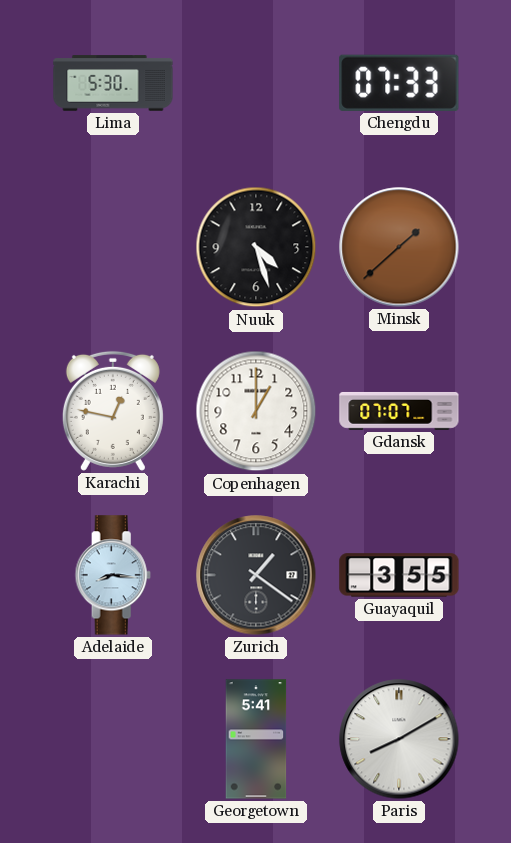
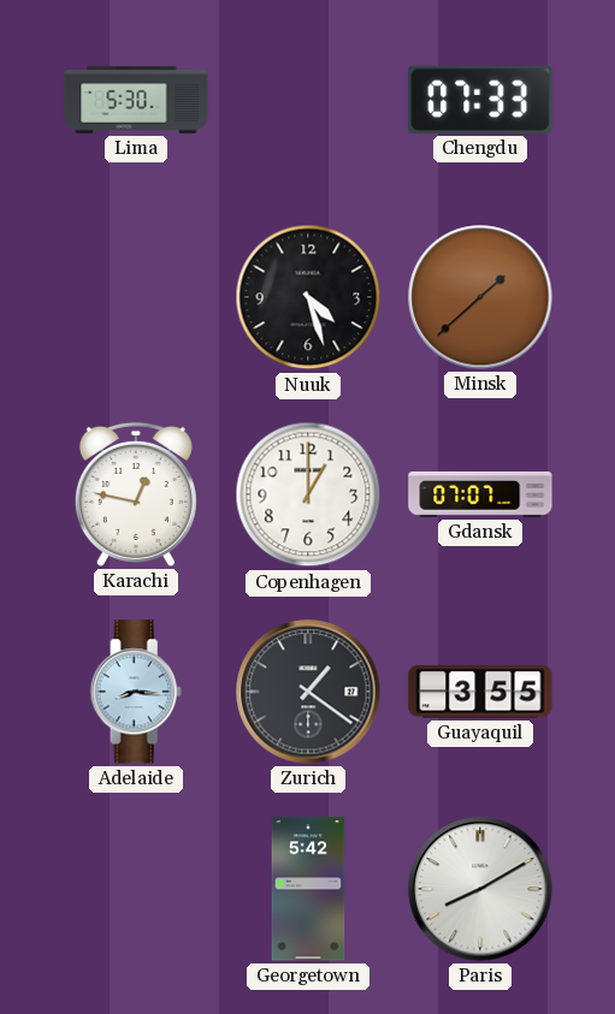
Georgetown: 5:41 -> 5:42 (308, 889)
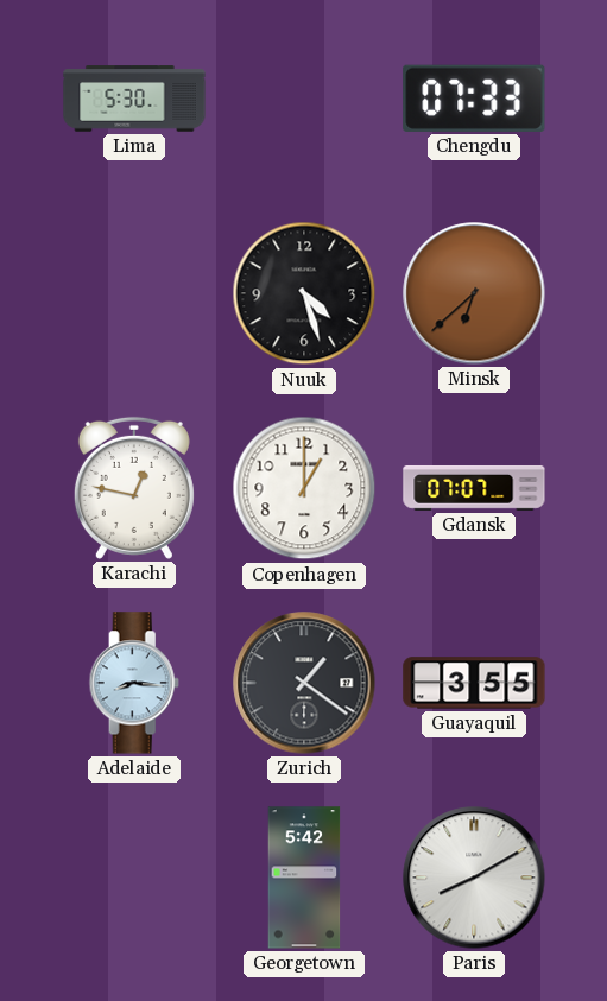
Minsk: 1:38 -> 6:38 (474, 293)
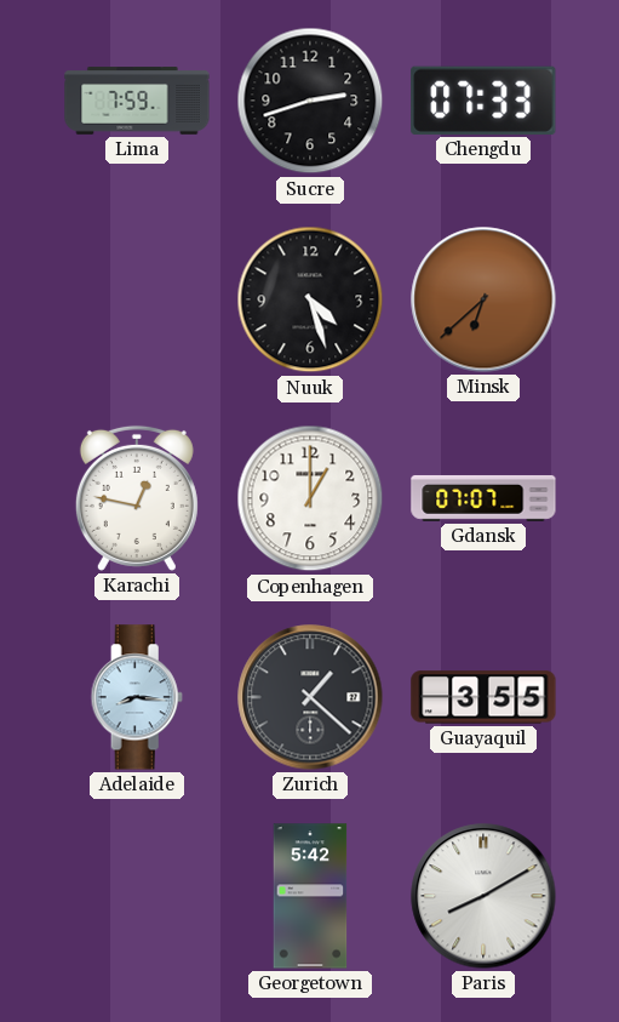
Lima: 5:30 -> 7:59 (137, 101)
Sucre: none -> 2:42 (310, 101)
Zurich: 1:21 -> 1:22 (310, 697)
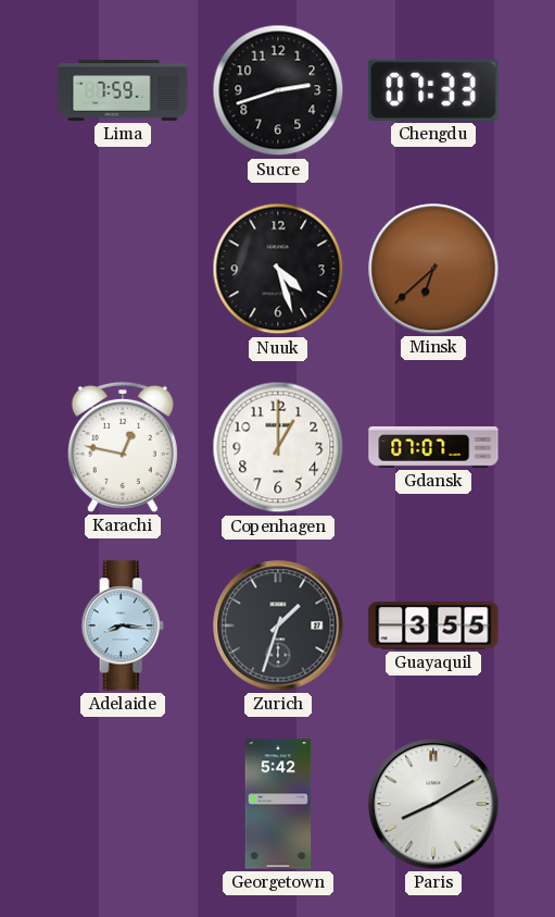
Zurich: 1:22 -> 1:33 (278, 625)
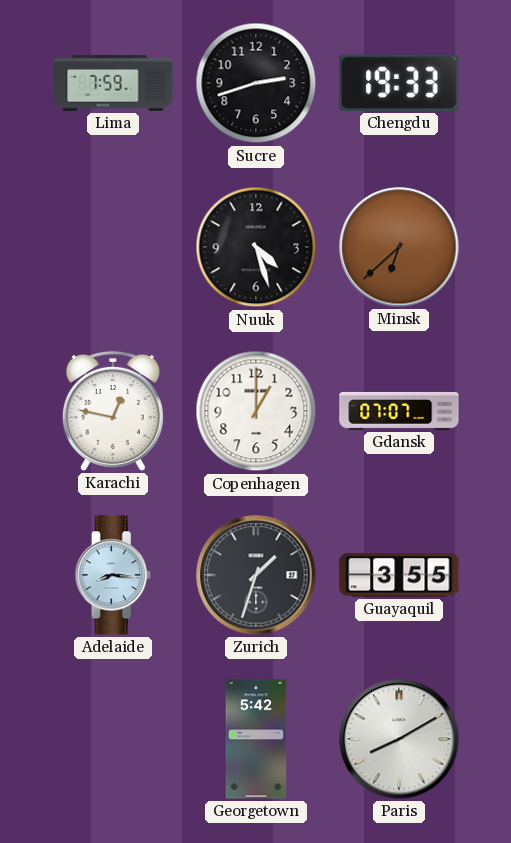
Chengdu: 07:33 -> 19:33 (399, 83)
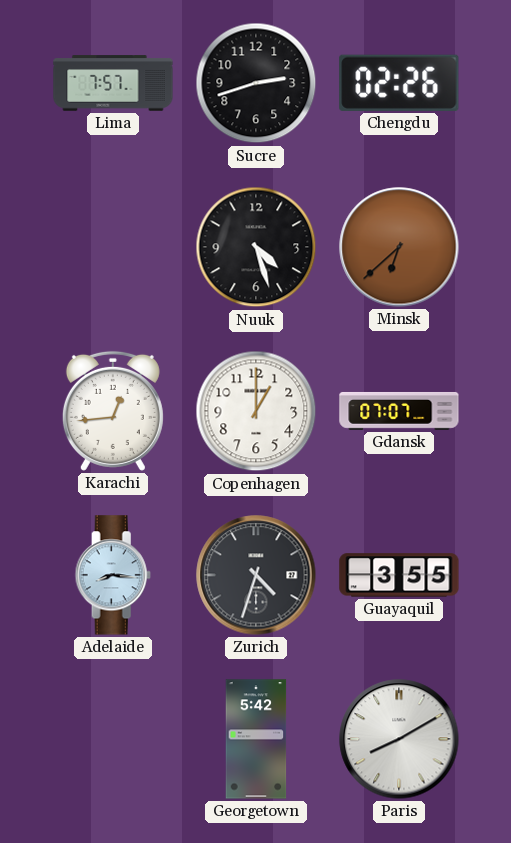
Lima: 7:59 -> 7:57 (113, 83)
Chengdu: 19:33 -> 02:26 (399, 83)
Karachi: 12:47 -> 12:44 (113, 411)
Zurich: 1:33 -> 4:33 (256, 575)
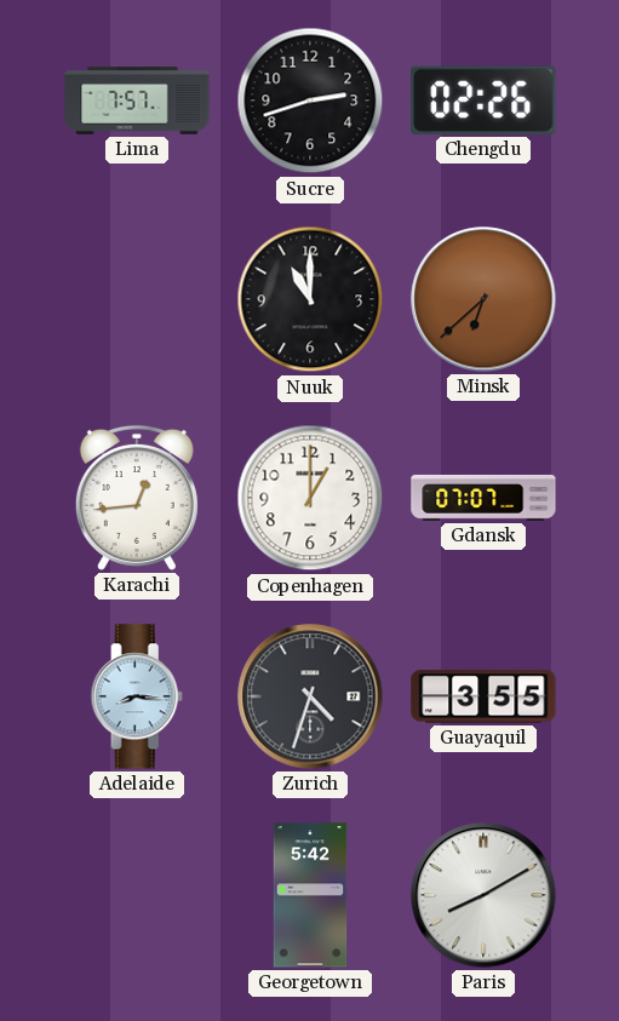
Nuuk: 4:27 -> 11:00 (310, 299)
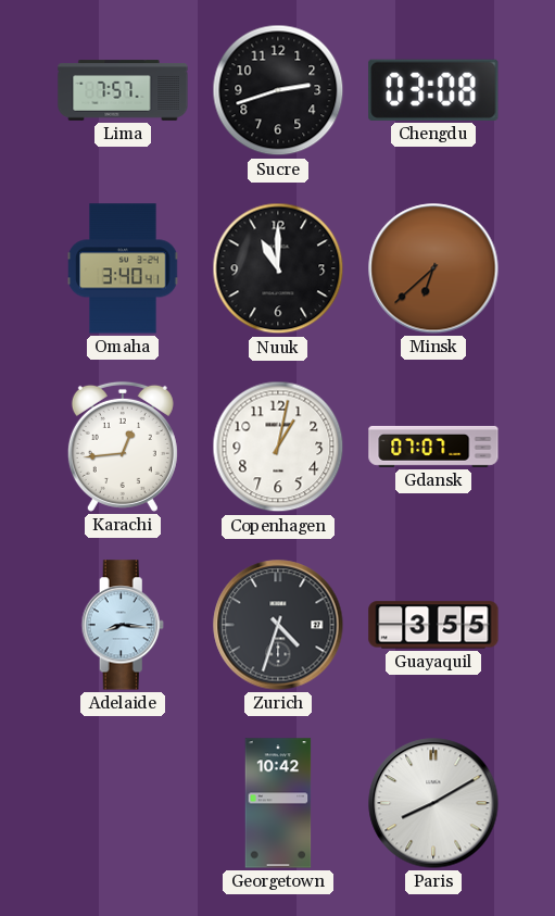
Chengdu: 02:26 -> 03:08 (433, 90)
Omaha: none -> 3:40 (123, 268)
Copenhagen: 1:00 -> 1:02 (278, 447)
Georgetown: 5:42 -> 10:42 (278, 803)
